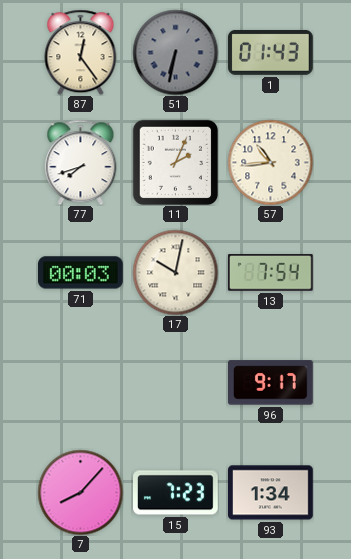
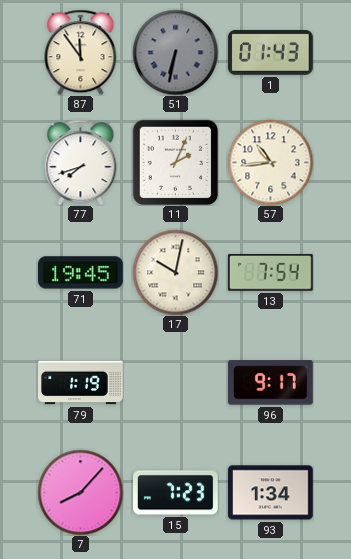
87: 12:24 -> 11:54 (81, 52)
71: 00:03 -> 19:45 (81, 273)
79: none -> 1:19 (81, 383)
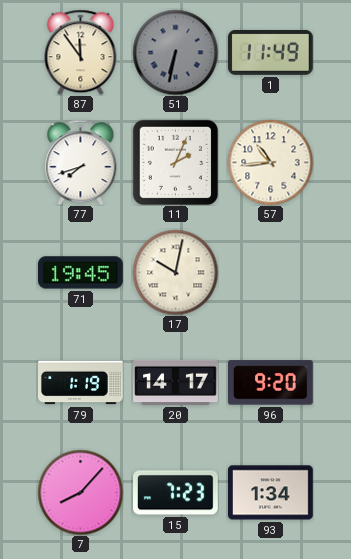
1: 01:43 -> 11:49 (271, 52)
13: 7:54 -> none (270, 273)
20: none -> 14:17 (176, 382)
96: 9:17 -> 9:20 (271, 383)
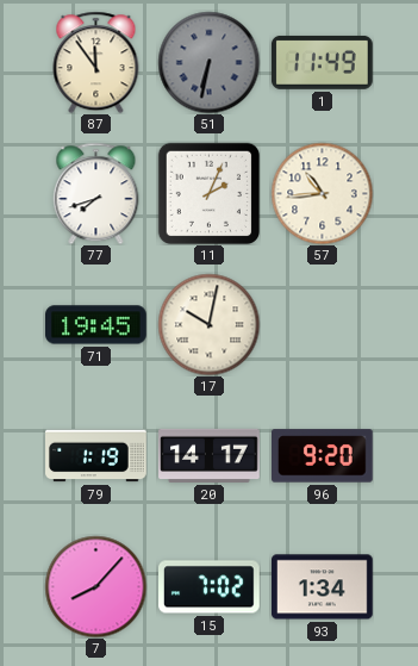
15: 7:23 -> 7:02 (210, 587)
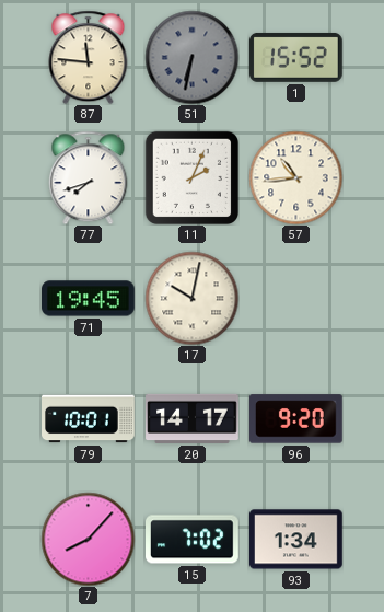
87: 11:54 -> 11:46 (89, 57)
1: 11:49 -> 15:52 (296, 57)
79: 1:19 -> 10:01 (89, 419)
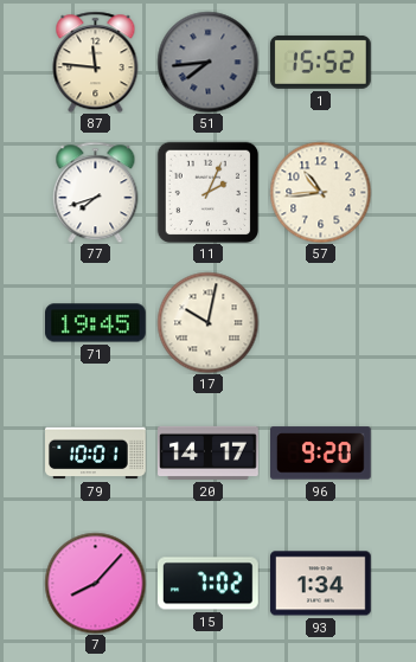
51: 6:32 -> 7:44 (207, 62)
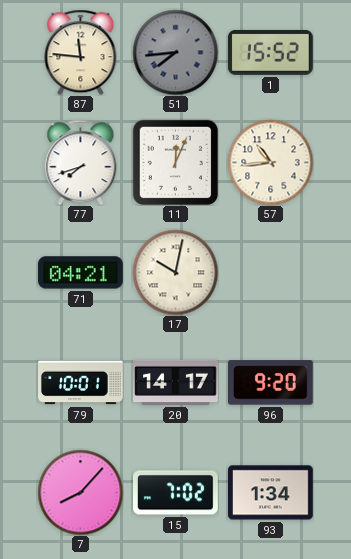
11: 2:04 -> 12:04 (175, 162)
71: 19:45 -> 04:21 (81, 273)
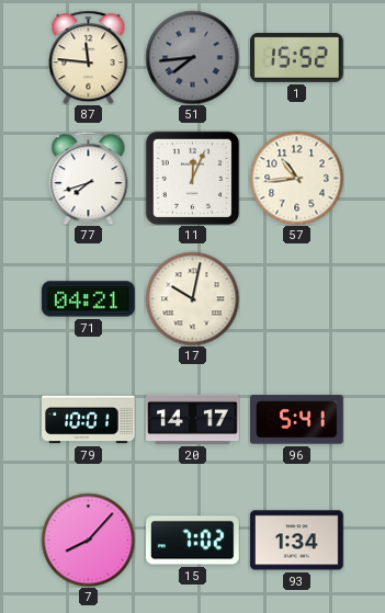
96: 9:20 -> 5:41 (297, 420)
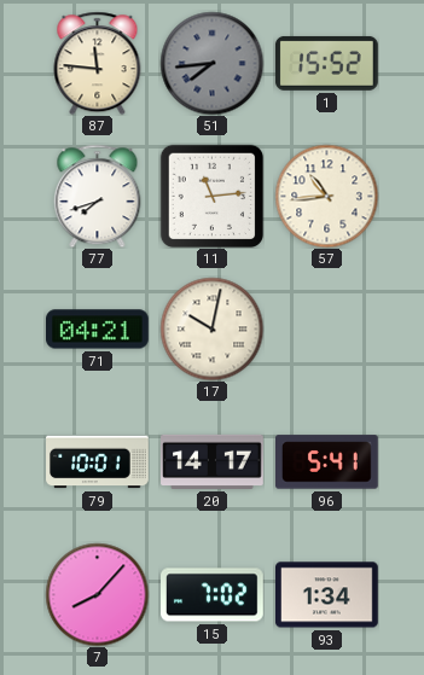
11: 12:04 -> 11:14 (211, 196)
